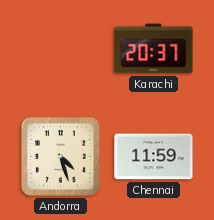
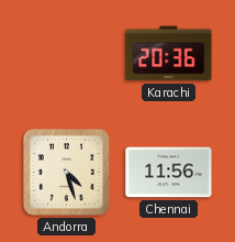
Karachi: 20:37 -> 20:36 (169, 54)
Chennai: 11:59 -> 11:56 (169, 173)
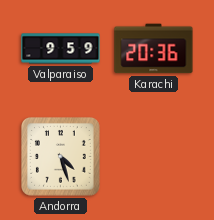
Valparaiso: none -> 9:59 (61, 49)
Chennai: 11:56 -> none (169, 173)
